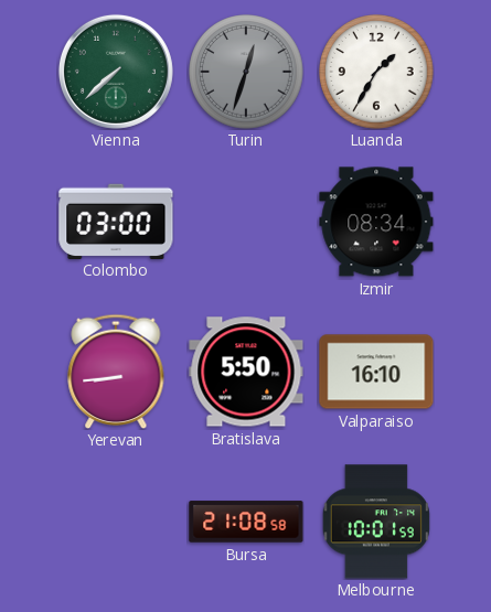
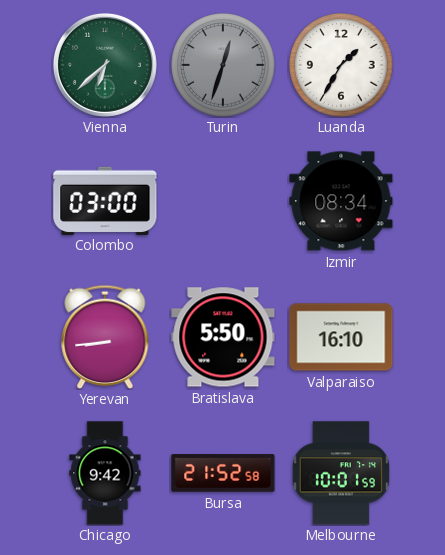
Vienna: 7:38 -> 6:38 (105, 65)
Chicago: none -> 9:42 (105, 473)
Bursa: 21:08 -> 21:52 (223, 473)
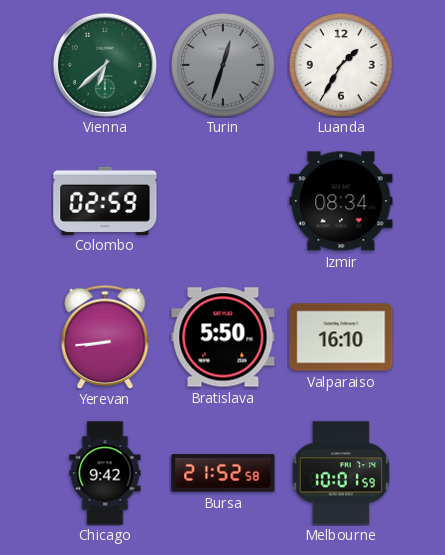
Colombo: 03:00 -> 02:59 (105, 200)
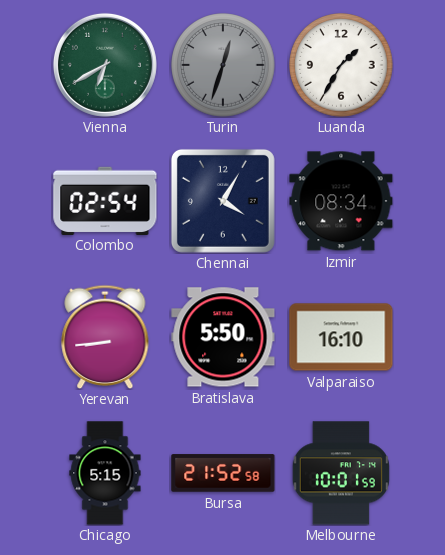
Vienna: 6:38 -> 6:40 (105, 65)
Colombo: 02:59 -> 02:54 (105, 200)
Chennai: none -> 4:05 (223, 201)
Chicago: 9:42 -> 5:15 (105, 473)
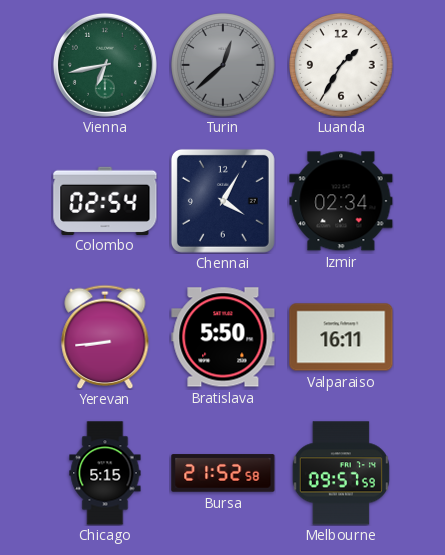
Vienna: 6:40 -> 6:43 (105, 65)
Turin: 12:33 -> 12:38 (223, 65)
Izmir: 08:34 -> 02:34 (341, 201)
Valparaiso: 16:10 -> 16:11 (341, 337)
Melbourne: 10:01 -> 09:57 (341, 473)
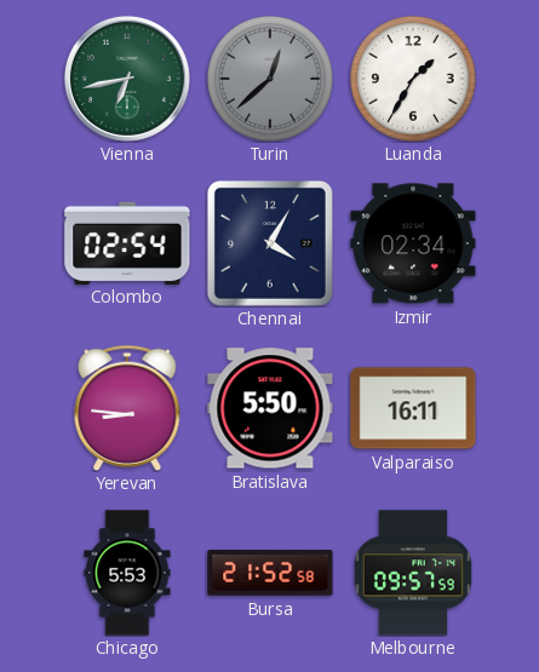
Yerevan: 8:44 -> 8:46 (127, 407)
Chicago: 5:15 -> 5:53 (127, 573)
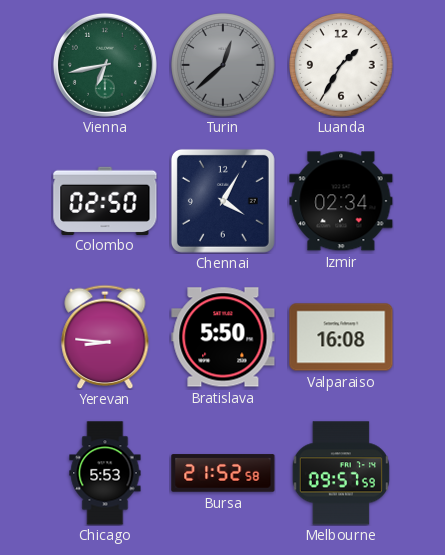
Colombo: 02:54 -> 02:50 (105, 200)
Valparaiso: 16:11 -> 16:08 (341, 337)
